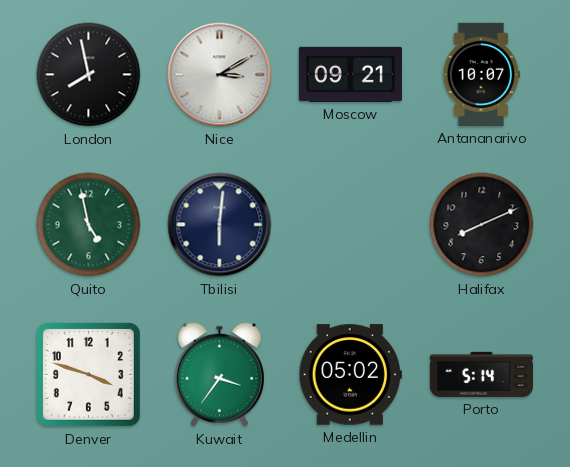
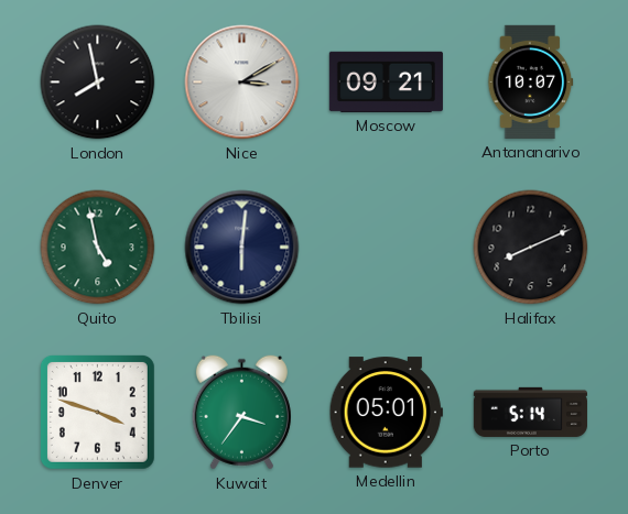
Medellin: 05:02 -> 05:01 (386, 413)
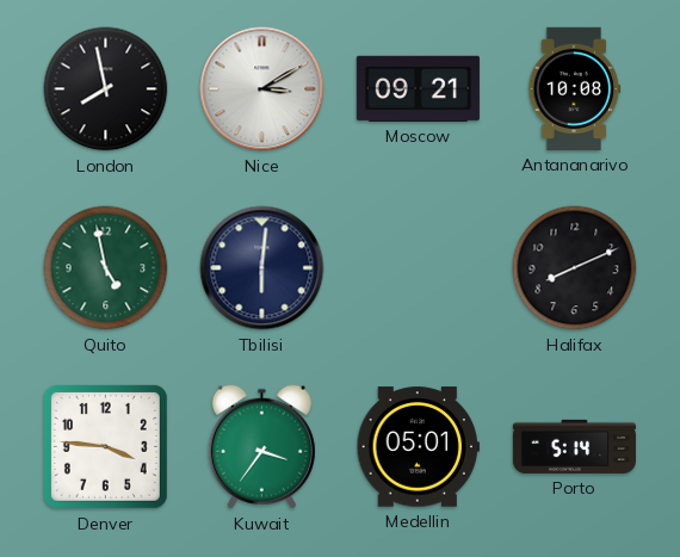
Antananarivo: 10:07 -> 10:08 (575, 88)
Denver: 3:48 -> 3:46 (105, 446)
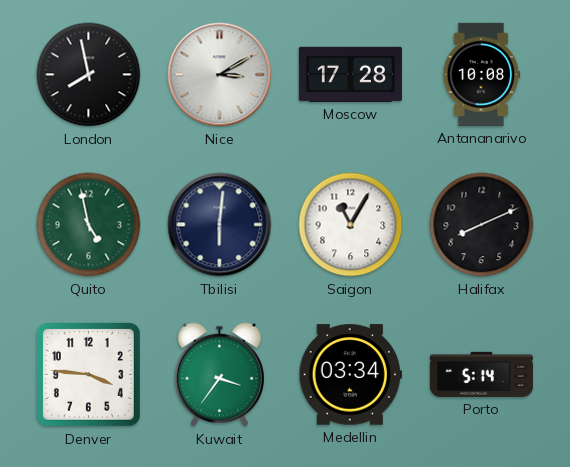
Moscow: 09:21 -> 17:28 (350, 74)
Saigon: none -> 11:05 (351, 225)
Medellin: 05:01 -> 03:34 (350, 375)
